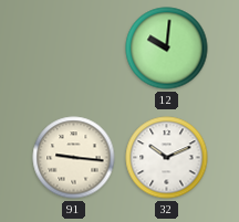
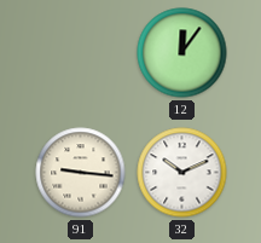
12: 10:01 -> 12:06 (182, 53)
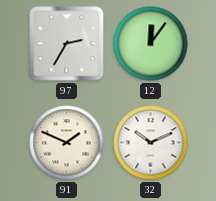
97: none -> 2:35 (67, 44)
91: 9:16 -> 1:49 (67, 143)
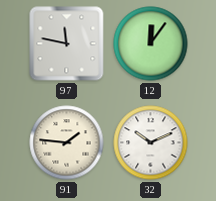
97: 2:35 -> 11:47 (67, 44)
91: 1:49 -> 1:46 (67, 143)
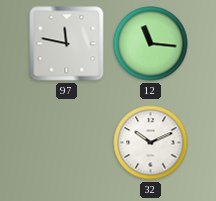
12: 12:06 -> 11:16 (151, 44)
91: 1:46 -> none (67, 143)
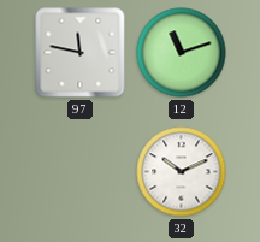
12: 11:16 -> 11:12 (182, 53)
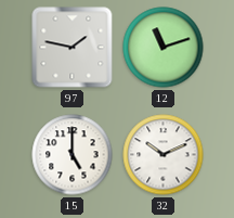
97: 11:47 -> 1:47 (73, 48)
15: none -> 5:00 (73, 155)
